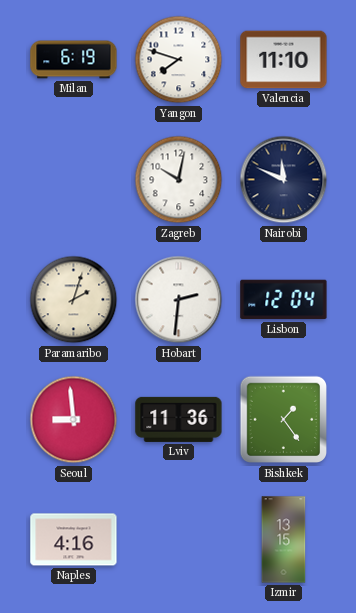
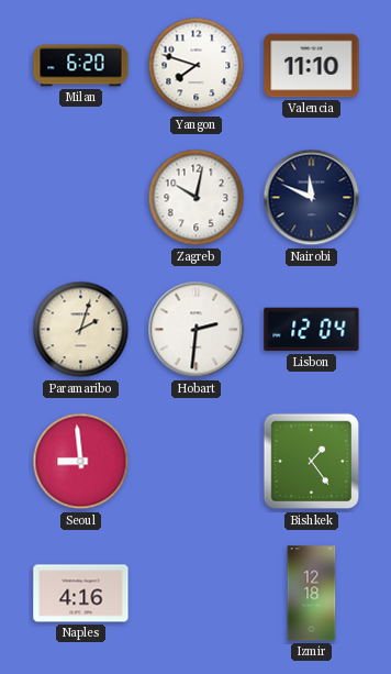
Milan: 6:19 -> 6:20 (81, 66)
Lviv: 11:36 -> none (179, 419)
Izmir: 13:15 -> 12:18 (312, 594)
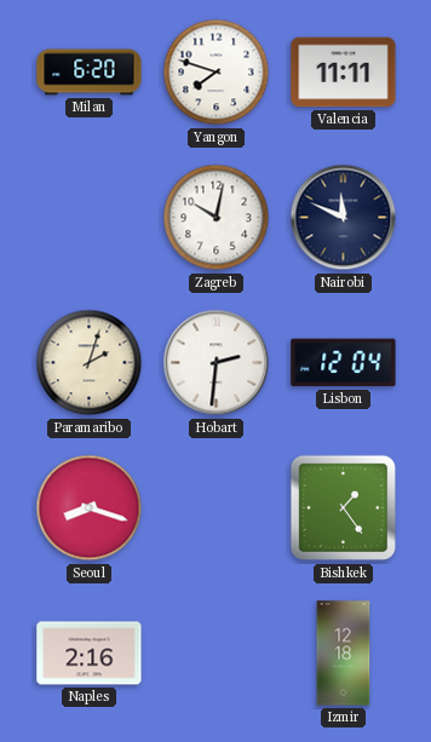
Valencia: 11:10 -> 11:11 (344, 73)
Seoul: 8:59 -> 8:18 (90, 508)
Naples: 4:16 -> 2:16 (90, 654)
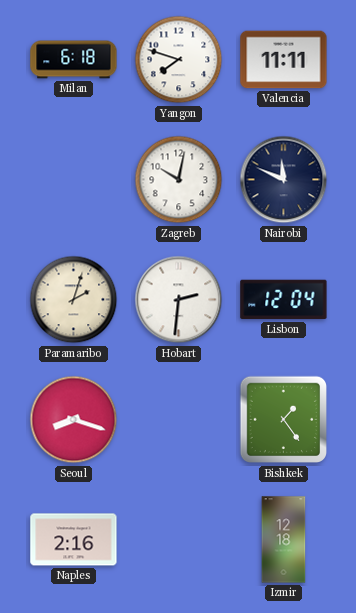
Milan: 6:20 -> 6:18 (74, 60)
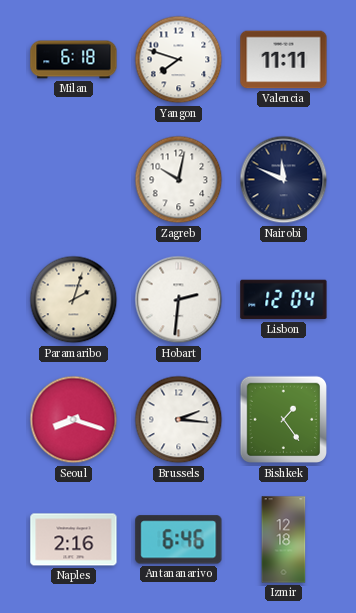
Brussels: none -> 2:16 (179, 420)
Antananarivo: none -> 6:46 (179, 540)
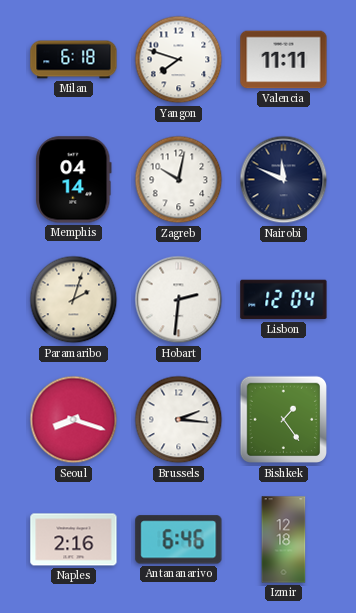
Memphis: none -> 04:14 (74, 180)
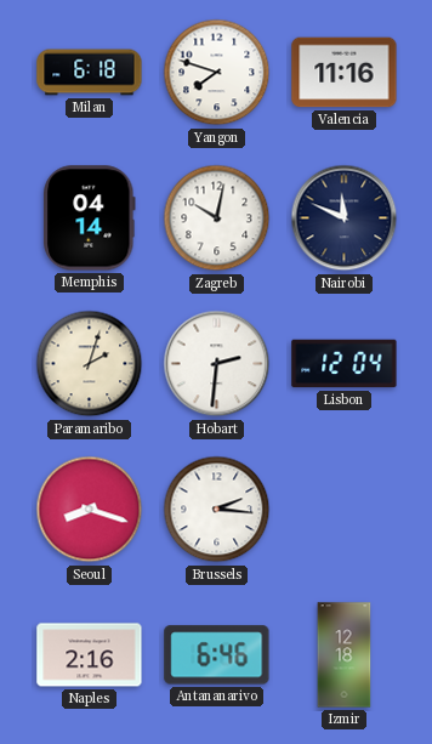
Valencia: 11:11 -> 11:16 (345, 73)
Bishkek: 1:24 -> none (284, 420)
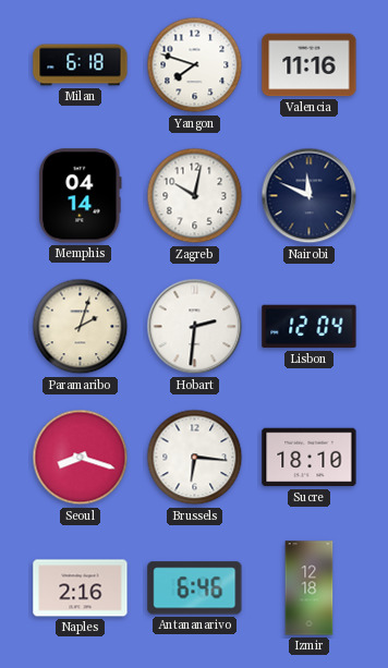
Brussels: 2:16 -> 6:16 (195, 458)
Sucre: none -> 18:10 (310, 458)
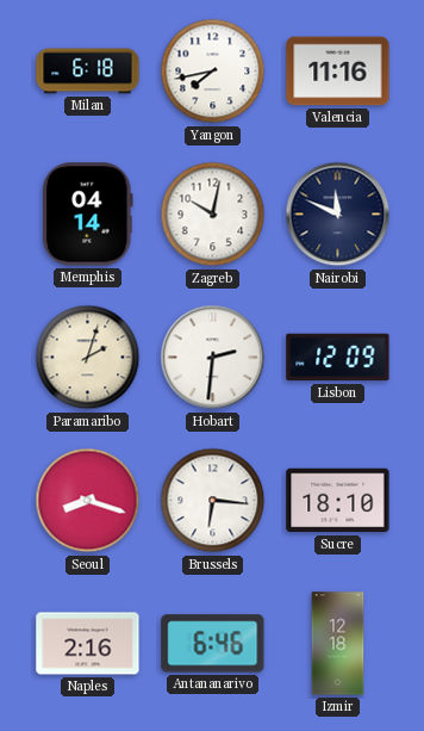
Yangon: 7:48 -> 7:43 (213, 72)
Lisbon: 12:04 -> 12:09 (338, 358)
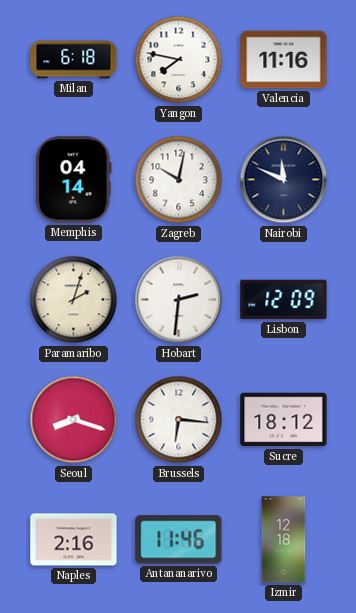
Yangon: 7:43 -> 7:47 (179, 60)
Sucre: 18:10 -> 18:12 (284, 420)
Antananarivo: 6:46 -> 11:46 (179, 540)
